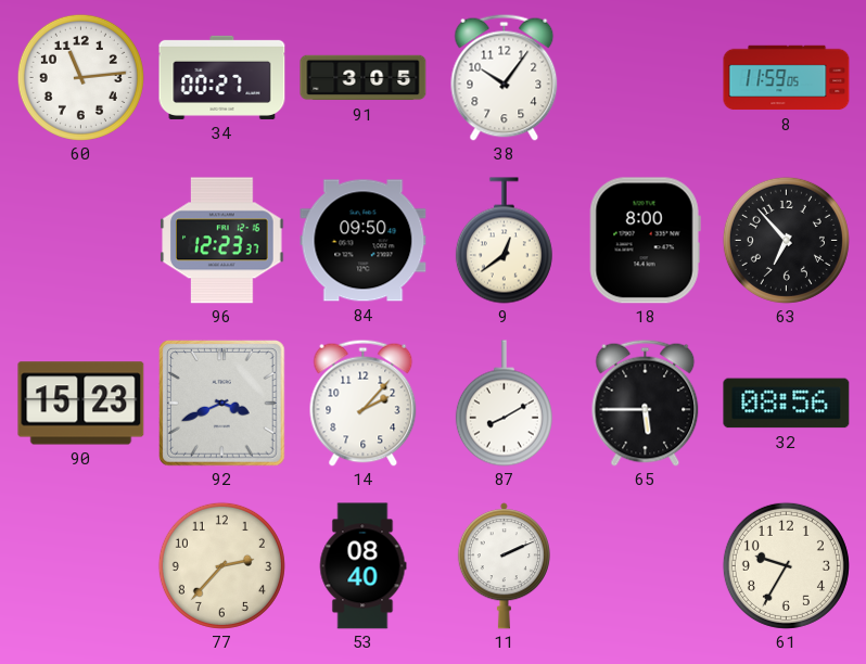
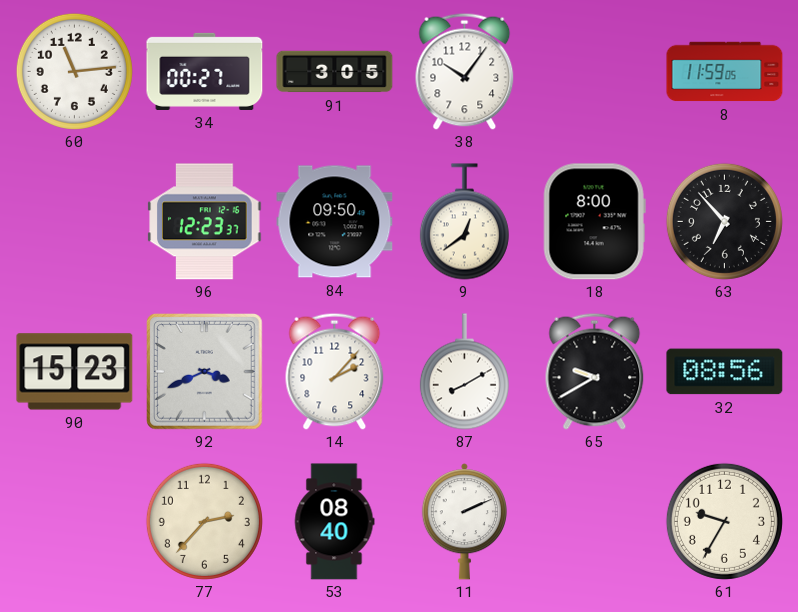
65: 5:45 -> 9:40 (595, 371)
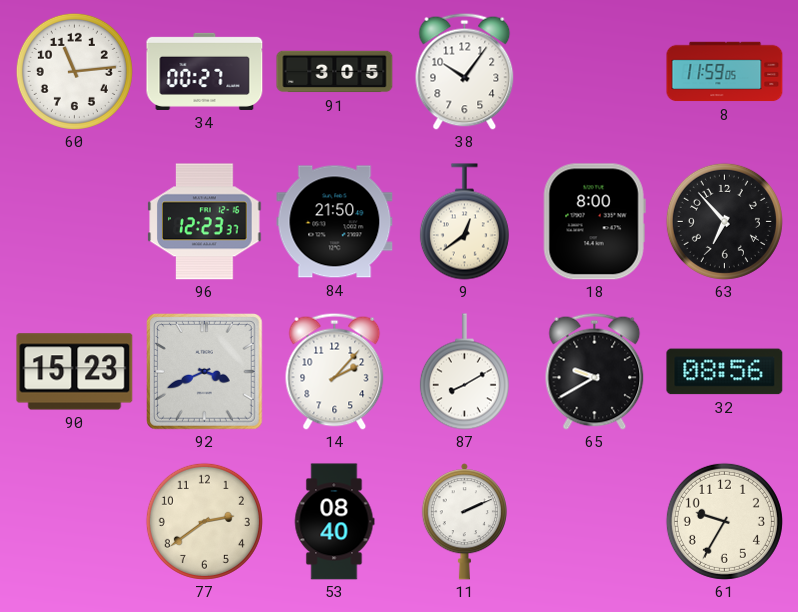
84: 09:50 -> 21:50 (335, 222)
77: 2:37 -> 2:39 (204, 521)
